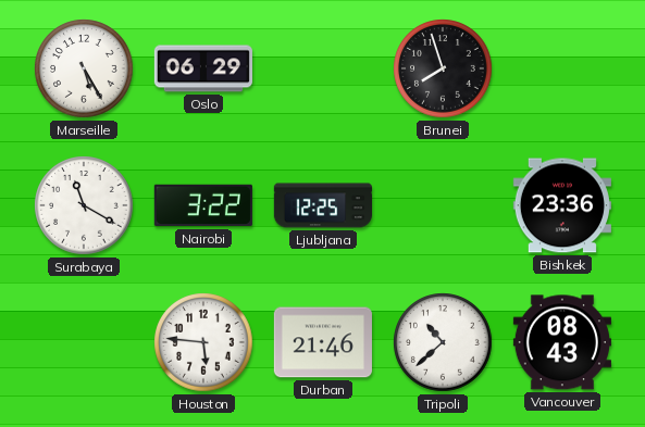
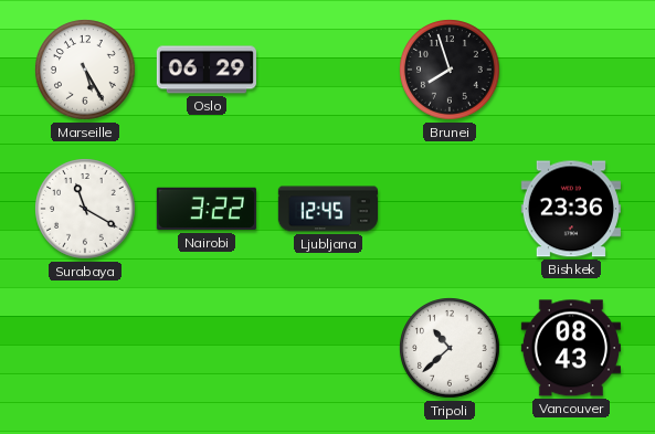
Ljubljana: 12:25 -> 12:45 (327, 209)
Houston: 5:46 -> none (203, 342)
Durban: 21:46 -> none (323, 342)
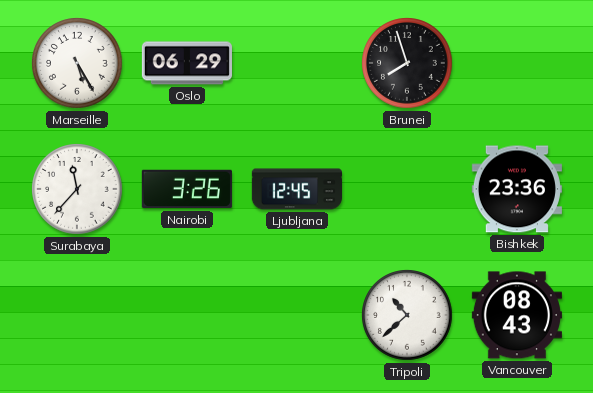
Surabaya: 11:20 -> 11:37 (77, 189)
Nairobi: 3:22 -> 3:26 (187, 189)
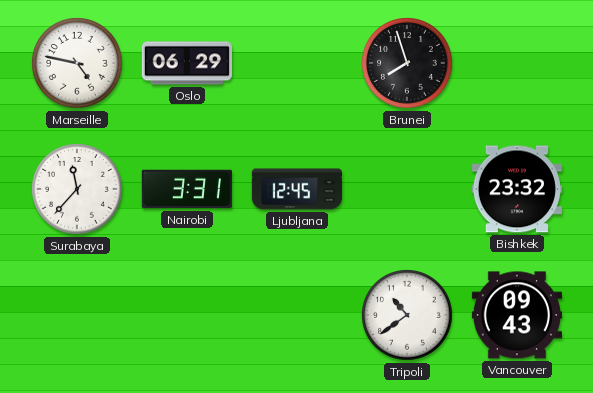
Marseille: 5:25 -> 4:47 (77, 63)
Nairobi: 3:26 -> 3:31 (187, 189)
Bishkek: 23:36 -> 23:32 (517, 189)
Tripoli: 10:38 -> 10:39 (407, 315)
Vancouver: 08:43 -> 09:43 (517, 315)
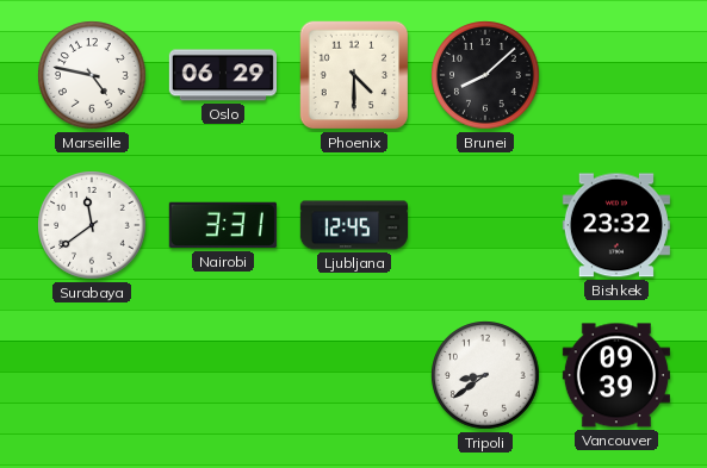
Phoenix: none -> 4:30 (354, 75)
Brunei: 7:57 -> 8:08 (485, 75)
Surabaya: 11:37 -> 11:39 (92, 225)
Tripoli: 10:39 -> 8:39 (485, 375)
Vancouver: 09:43 -> 09:39 (616, 375)
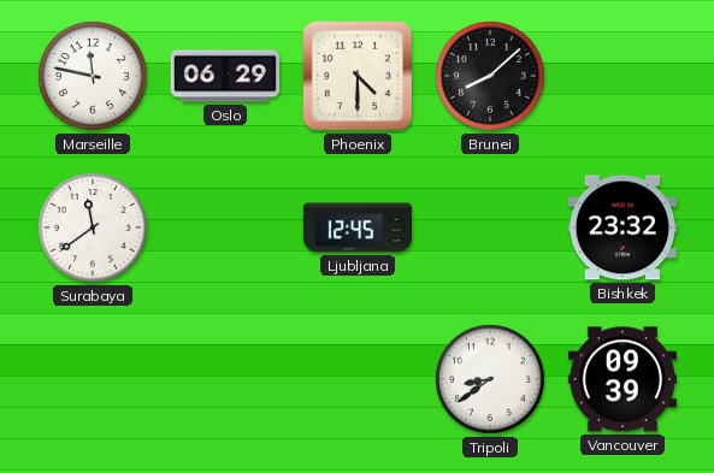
Marseille: 4:47 -> 11:47 (93, 76)
Nairobi: 3:31 -> none (223, 225)
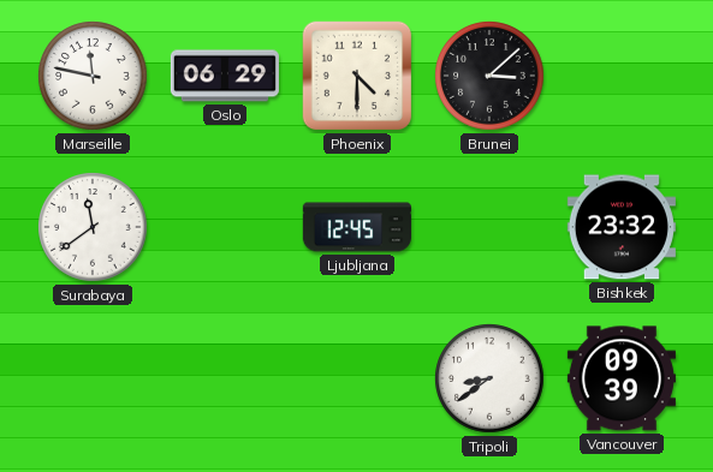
Brunei: 8:08 -> 3:08 (489, 76)
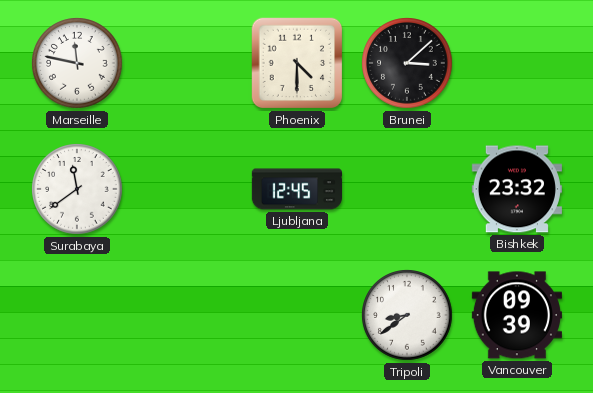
Oslo: 06:29 -> none (225, 76)
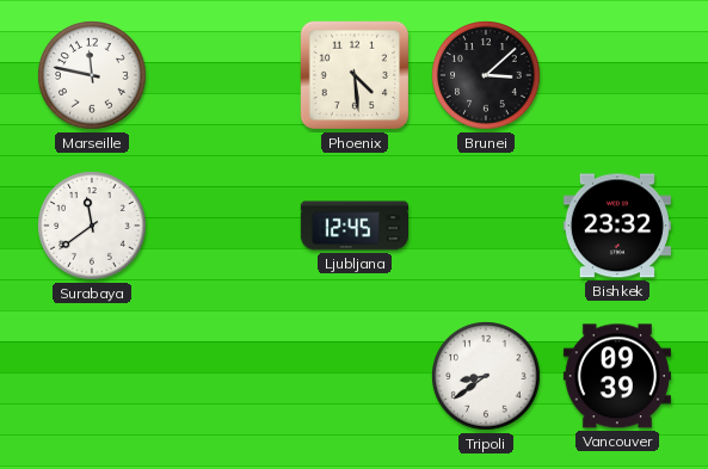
Phoenix: 4:30 -> 4:29 (355, 75)
